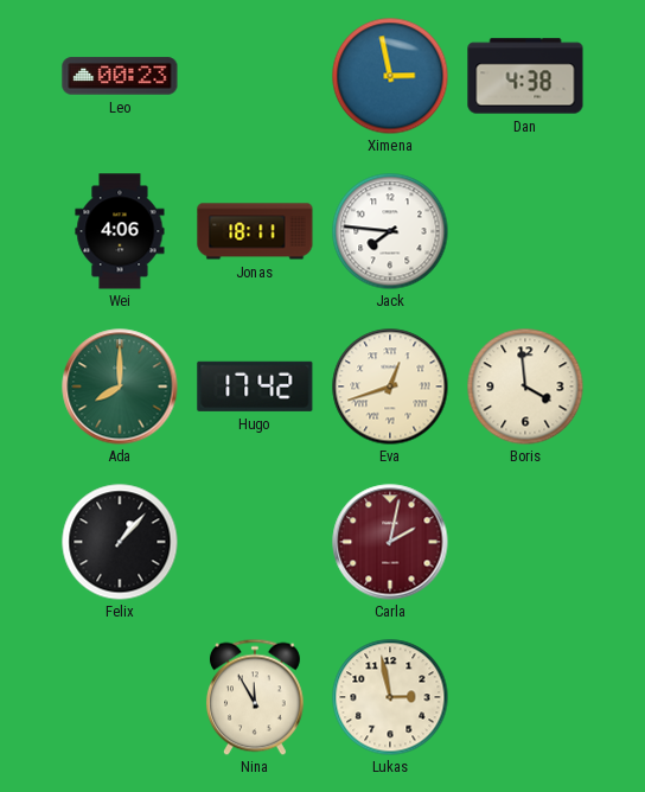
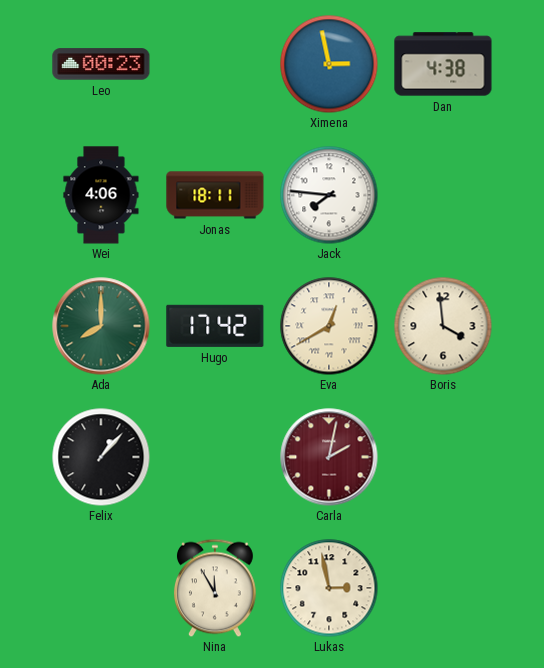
Eva: 12:42 -> 12:40 (329, 326)
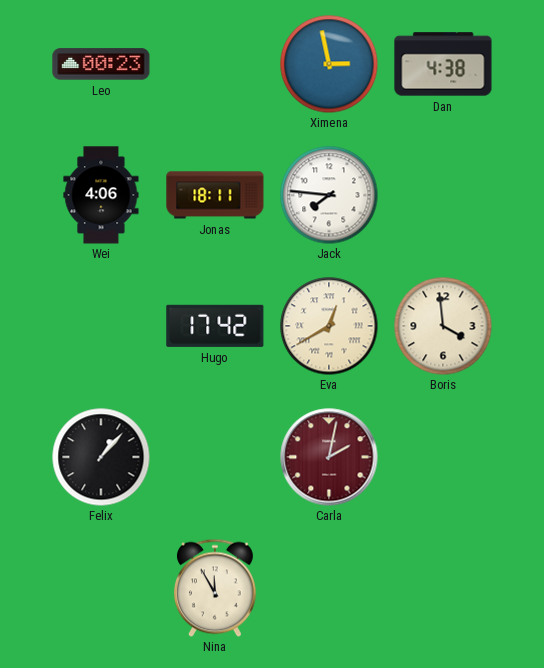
Ada: 8:00 -> none (101, 326)
Lukas: 2:58 -> none (329, 588)
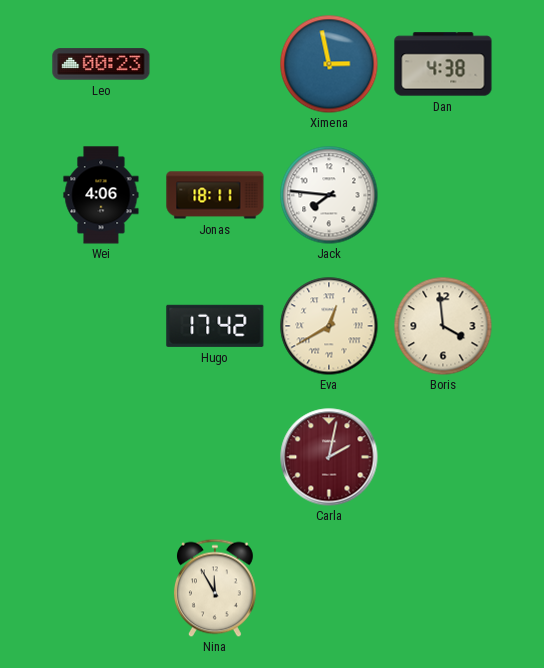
Felix: 1:07 -> none (101, 457)
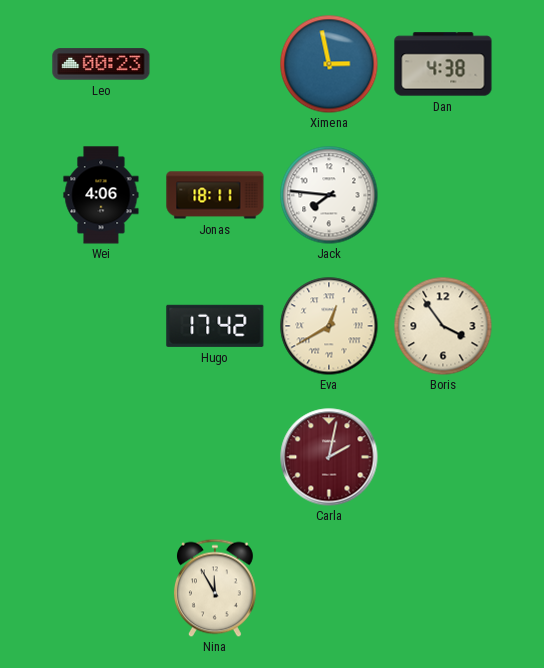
Boris: 3:59 -> 3:54 (443, 326)
